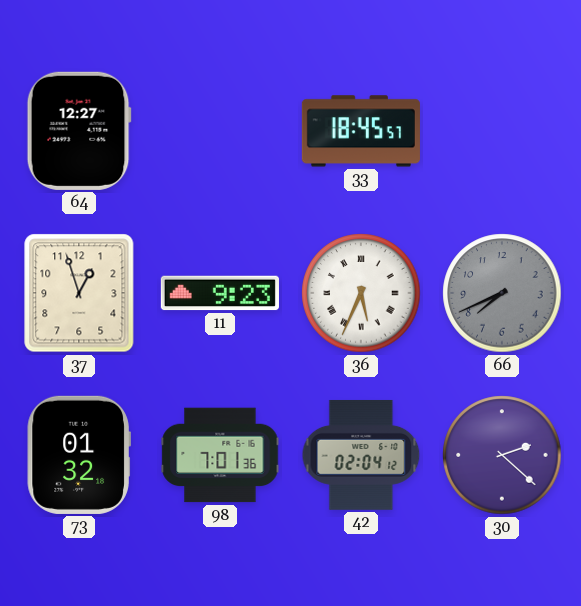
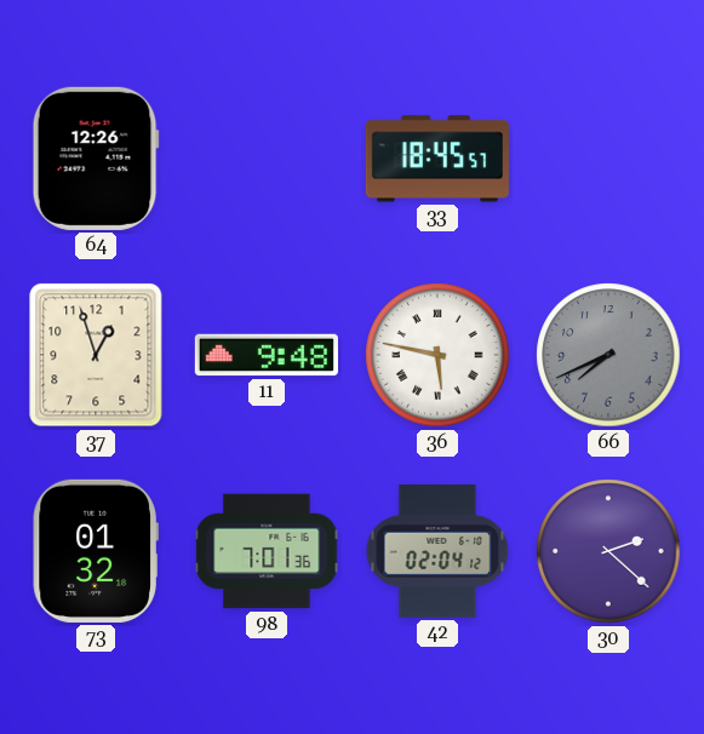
64: 12:27 -> 12:26 (96, 159)
11: 9:23 -> 9:48 (267, 355)
36: 5:34 -> 5:47 (437, 355)
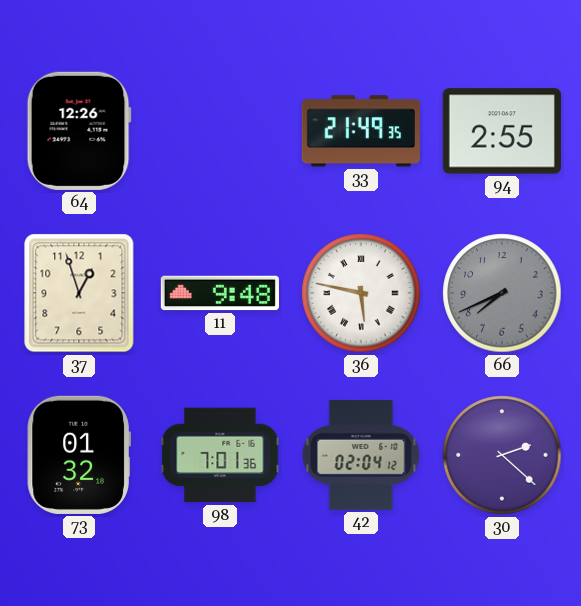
33: 18:45 -> 21:49 (361, 131)
94: none -> 2:55 (502, 131)
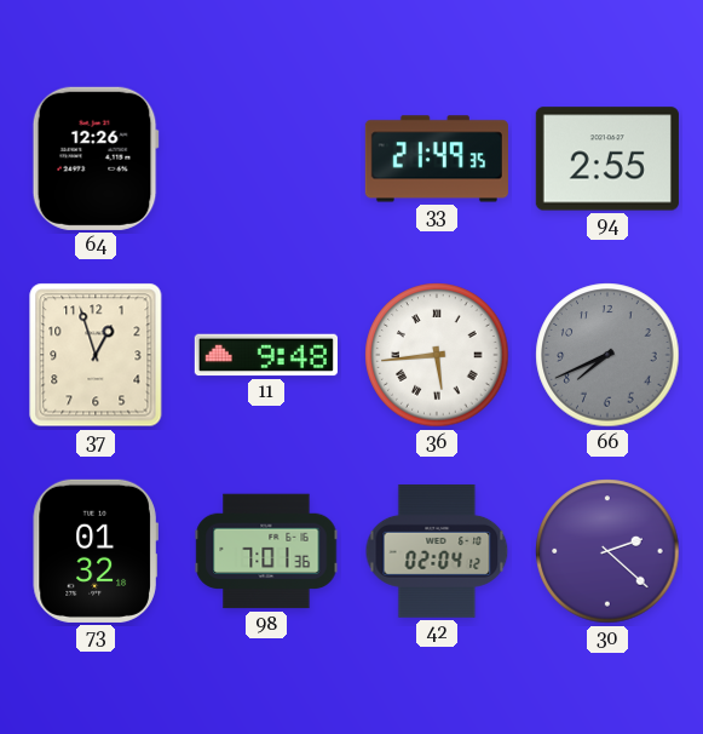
36: 5:47 -> 5:44 (437, 355)
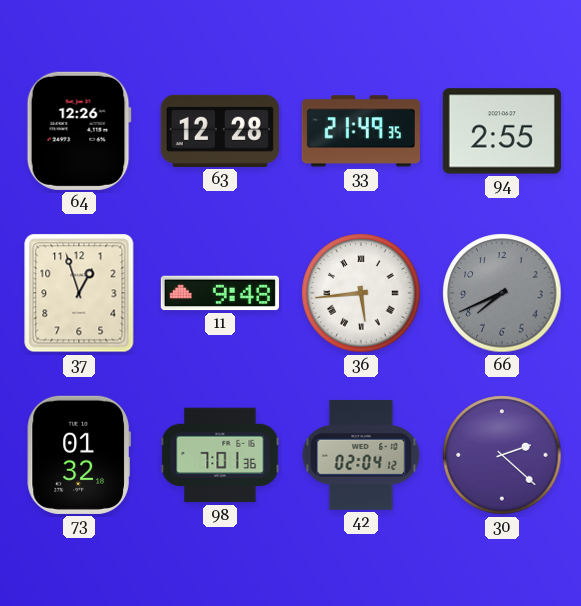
63: none -> 12:28 (220, 131)
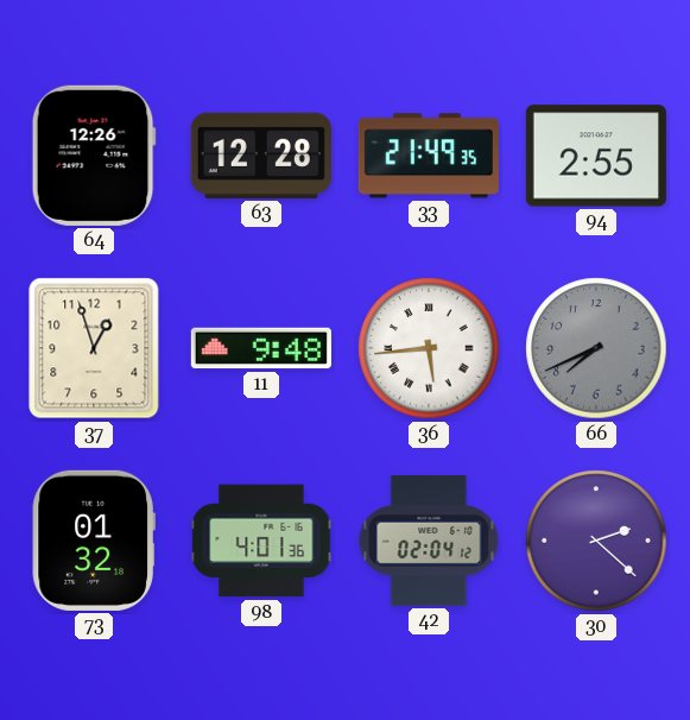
98: 7:01 -> 4:01 (261, 541)
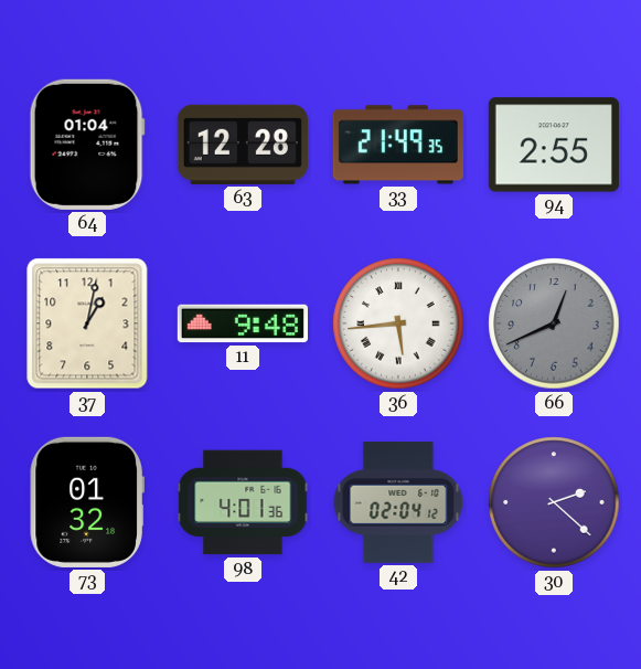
64: 12:26 -> 01:04 (87, 145)
37: 12:57 -> 1:02 (87, 323)
66: 7:41 -> 12:41 (554, 323)
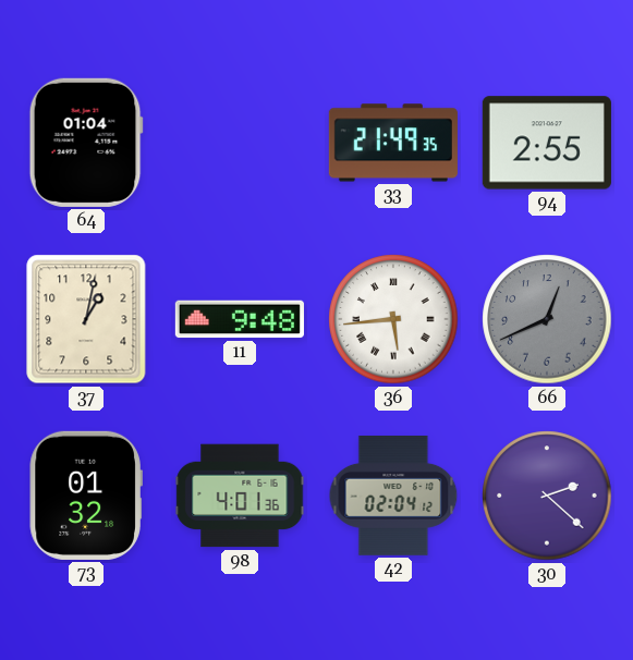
63: 12:28 -> none (243, 145)
